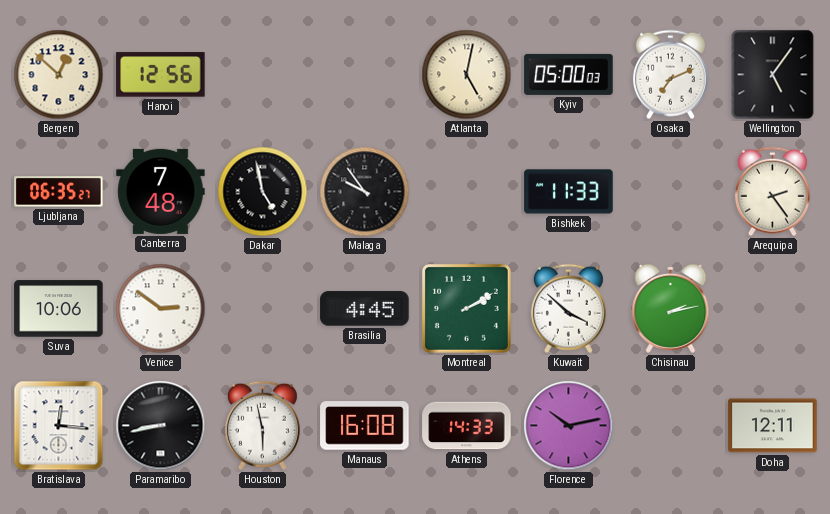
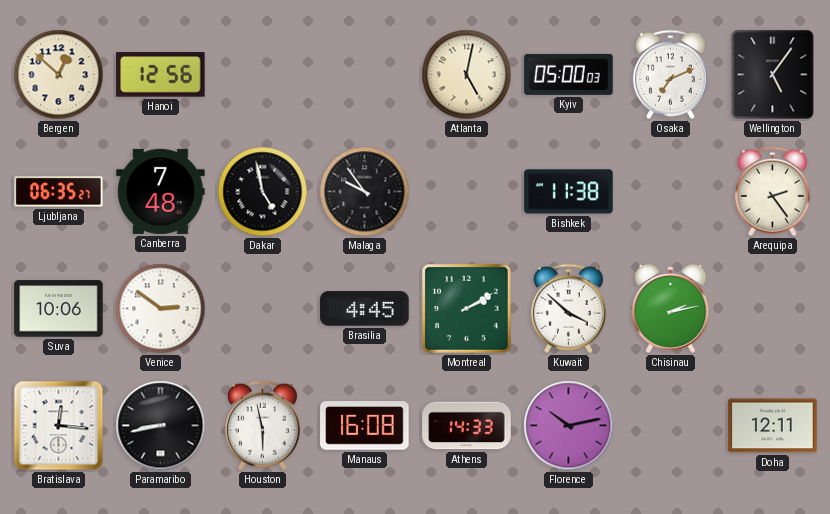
Bishkek: 11:33 -> 11:38 (569, 192)
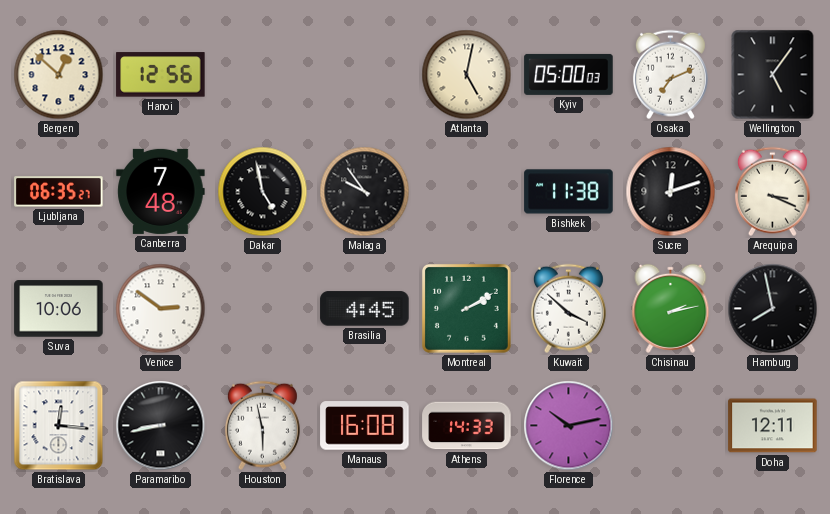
Sucre: none -> 12:12 (671, 192)
Arequipa: 2:24 -> 3:19 (772, 192)
Hamburg: none -> 7:58 (773, 309)
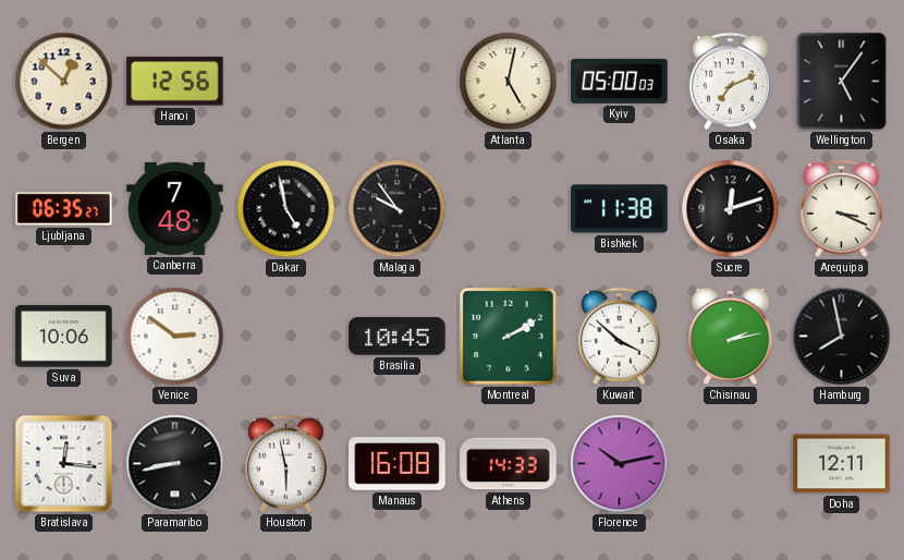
Brasilia: 4:45 -> 10:45 (398, 337)
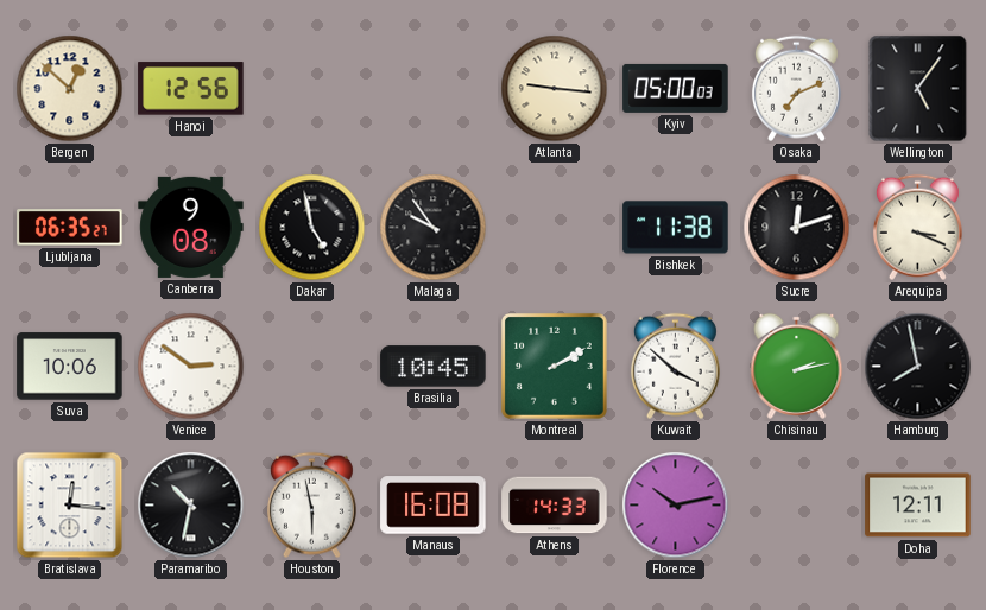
Atlanta: 5:02 -> 9:16 (555, 89)
Canberra: 7:48 -> 9:08 (191, 227)
Paramaribo: 8:43 -> 10:32 (191, 506)
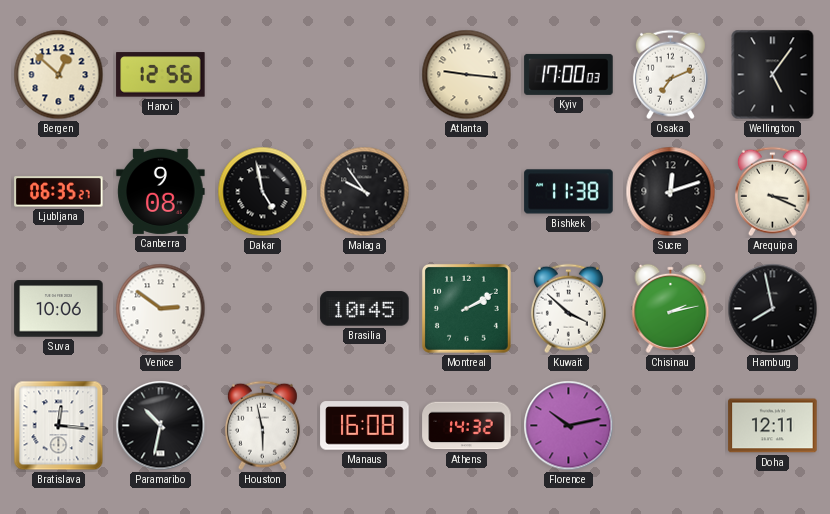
Kyiv: 05:00 -> 17:00 (569, 74)
Athens: 14:33 -> 14:32 (467, 426)
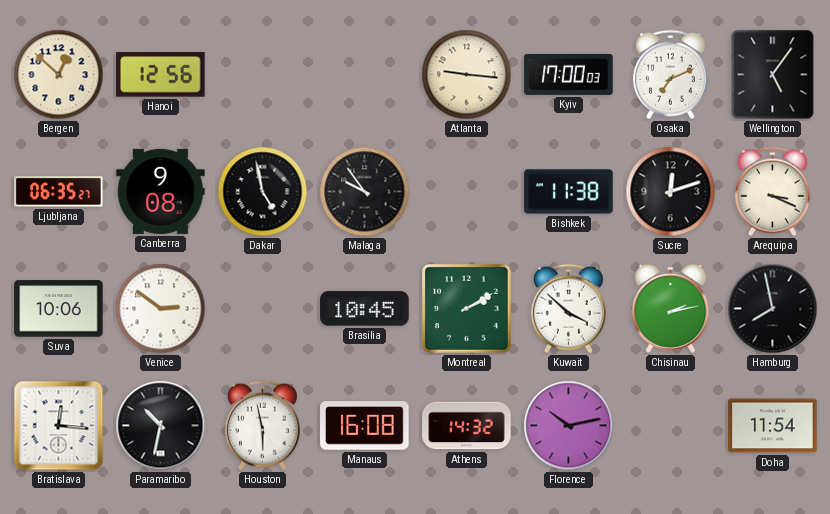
Doha: 12:11 -> 11:54 (773, 426)
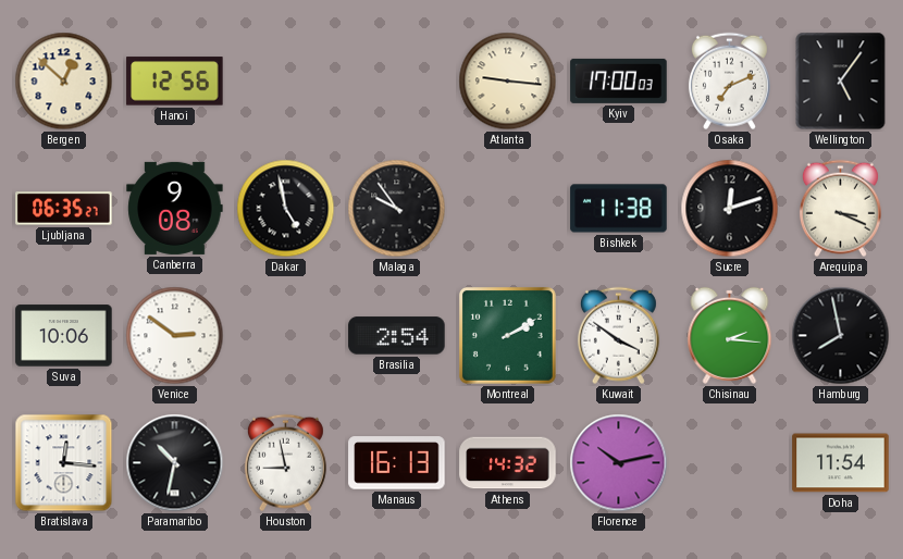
Brasilia: 10:45 -> 2:54 (397, 336)
Kuwait: 3:52 -> 3:51 (618, 336)
Chisinau: 2:13 -> 2:16 (730, 335)
Houston: 5:58 -> 8:58 (285, 463)
Manaus: 16:08 -> 16:13 (397, 463)
